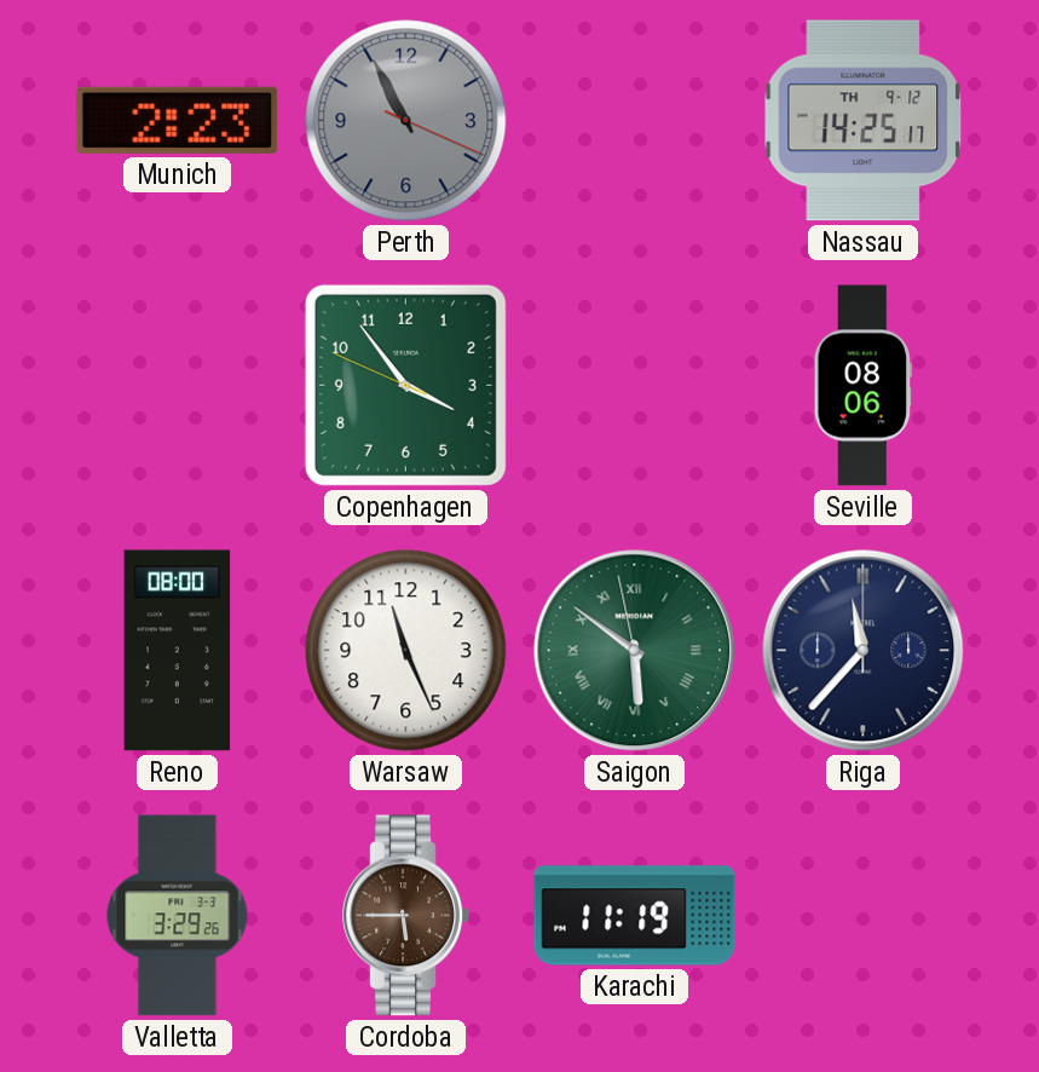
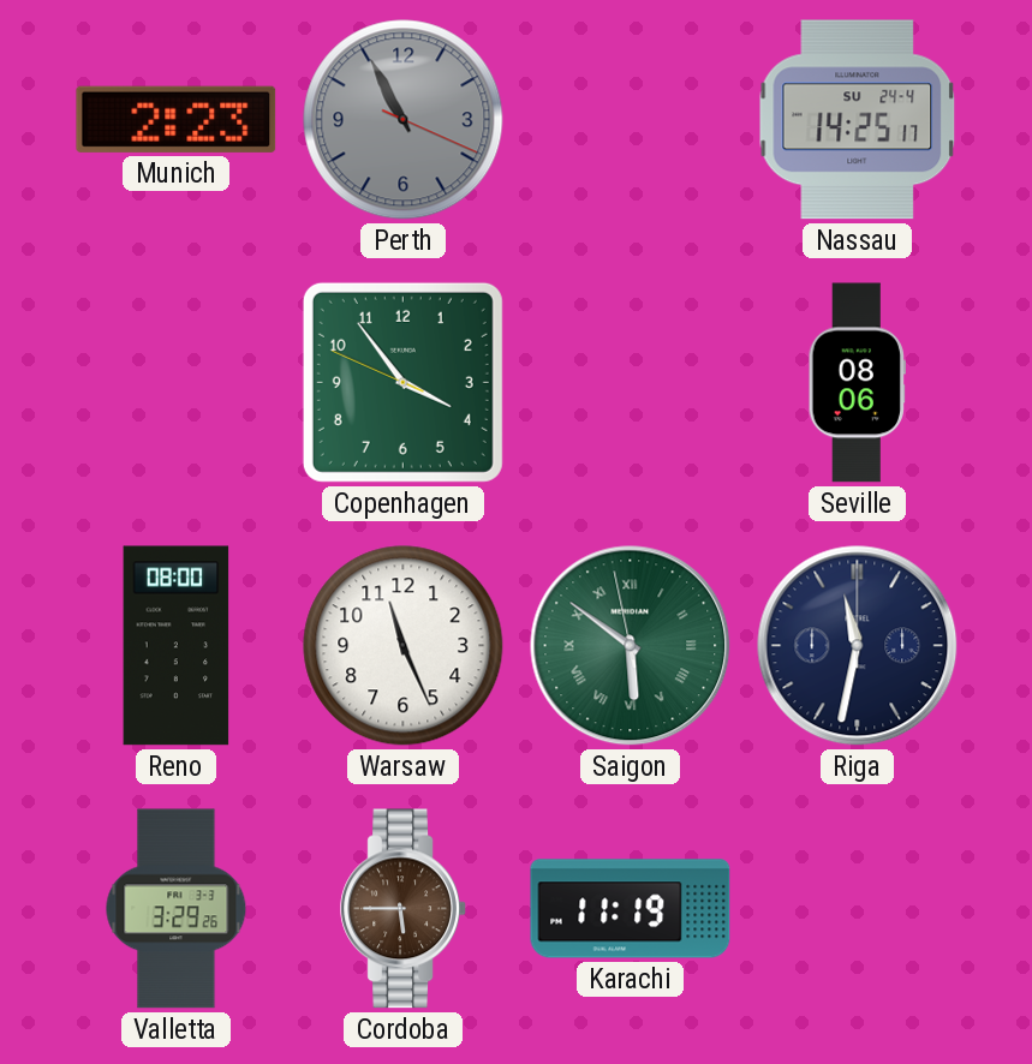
Nassau date: TH 9-12 -> SU 24-4 (858, 120)
Riga: 11:37 -> 11:32 (858, 646)
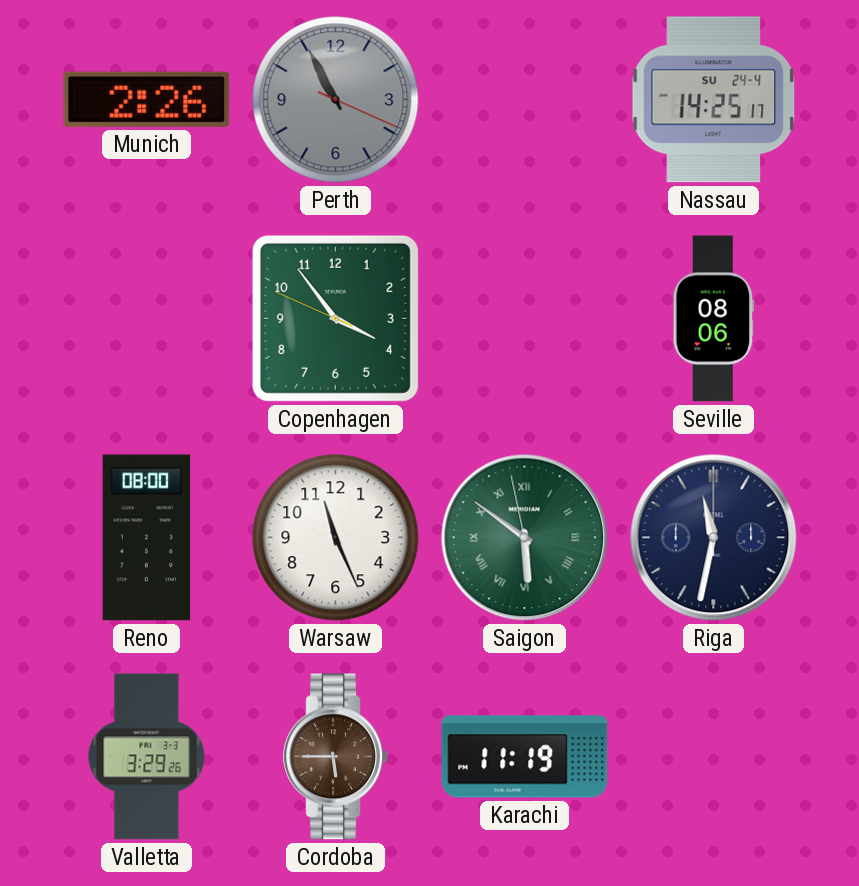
Munich: 2:23 -> 2:26 (147, 99)
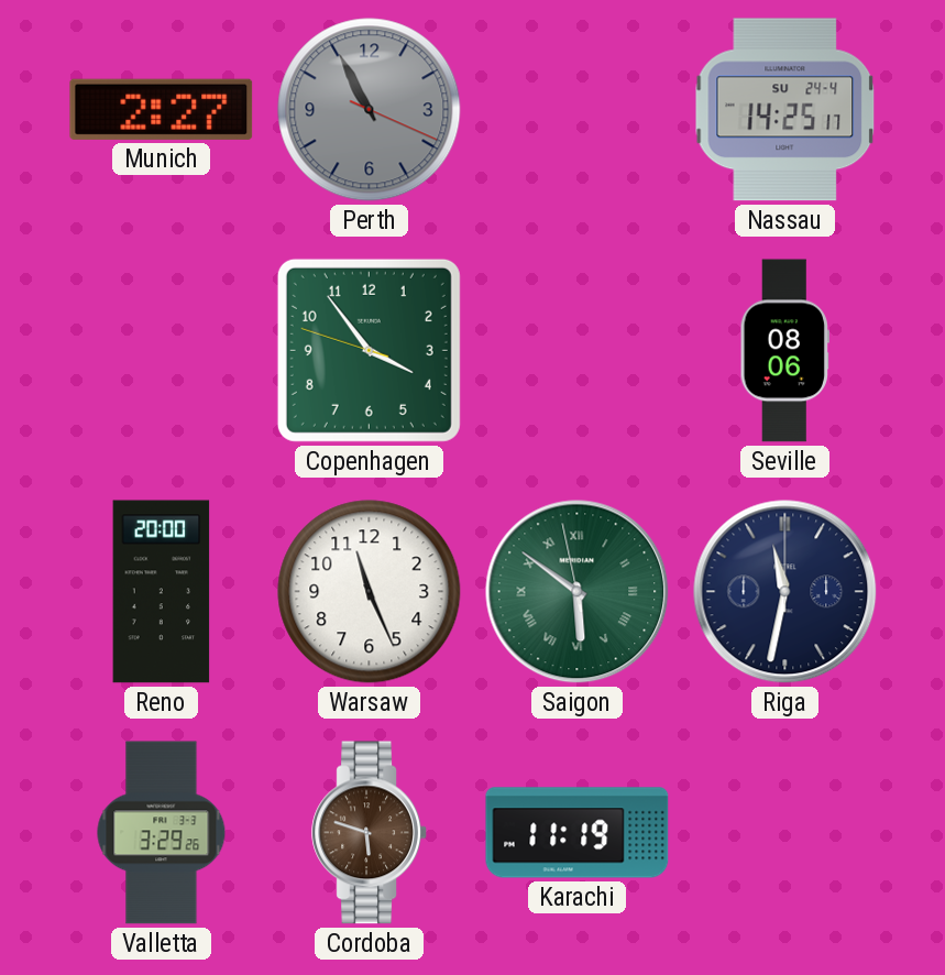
Munich: 2:26 -> 2:27 (162, 109)
Copenhagen: 3:53:49 -> 3:53:48 (369, 350)
Reno: 08:00 -> 20:00 (162, 592)
Cordoba: 5:45 -> 5:48 (370, 833)
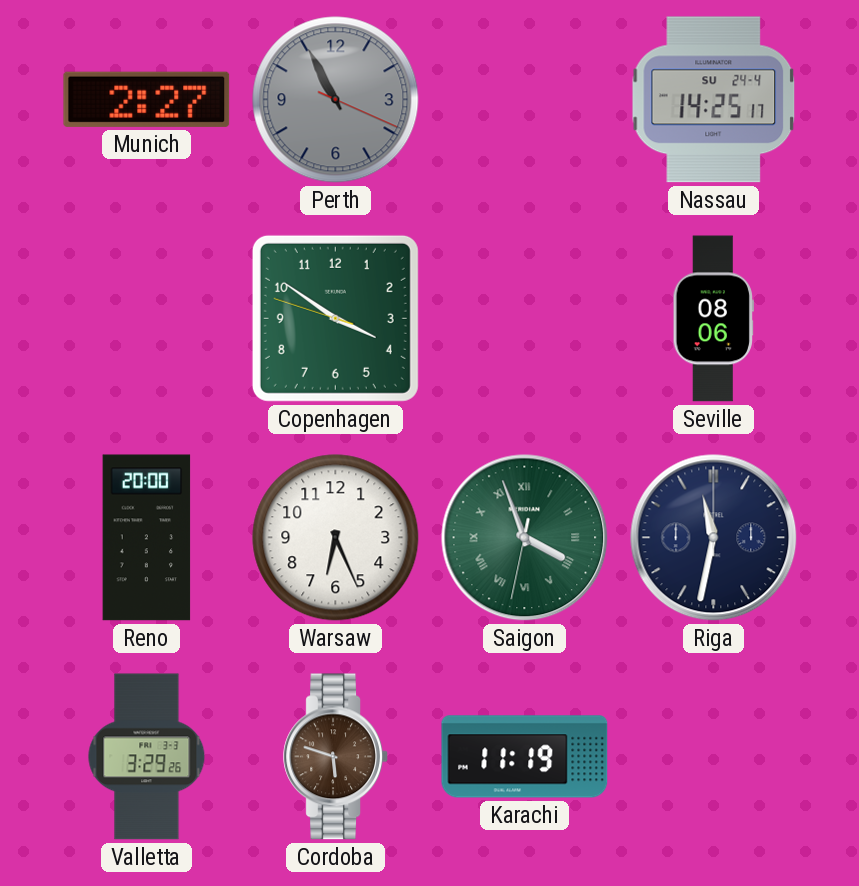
Copenhagen: 3:53 -> 3:50 (335, 318)
Warsaw: 11:26 -> 6:26 (336, 538)
Saigon: 5:50 -> 3:56 (525, 538)
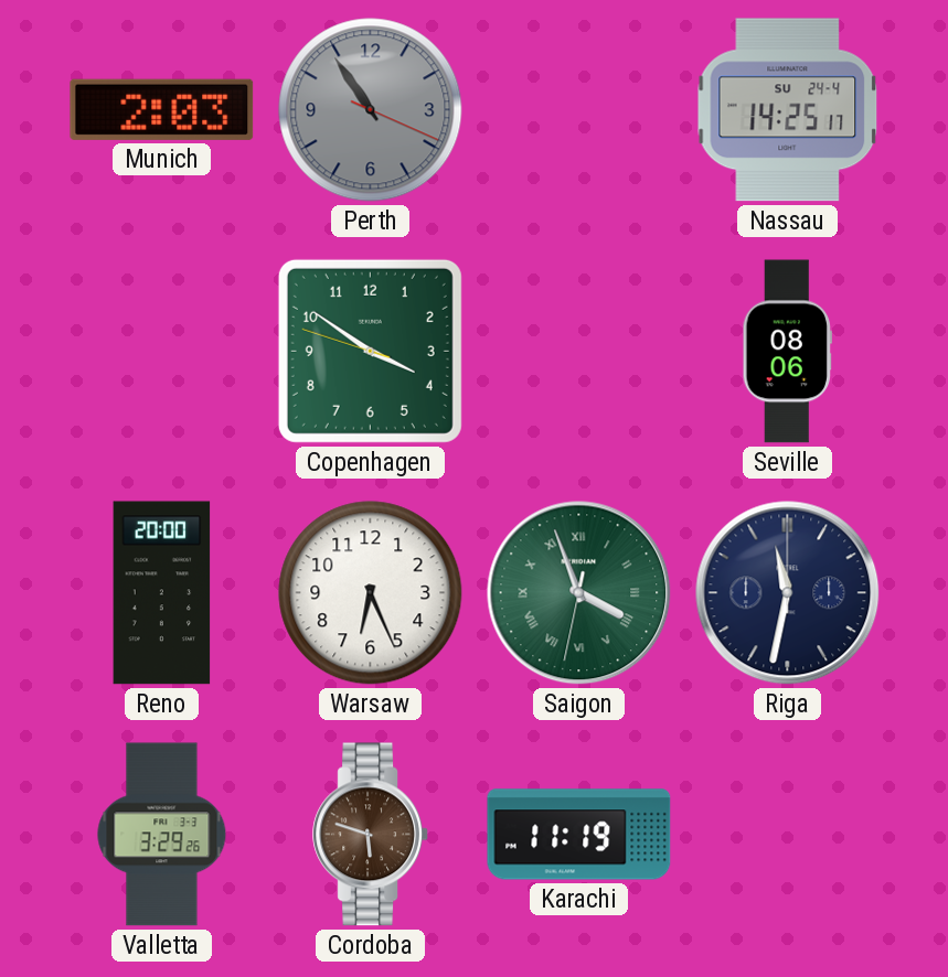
Munich: 2:27 -> 2:03 (162, 109)
Perth: 10:55 -> 10:54 (371, 110)
